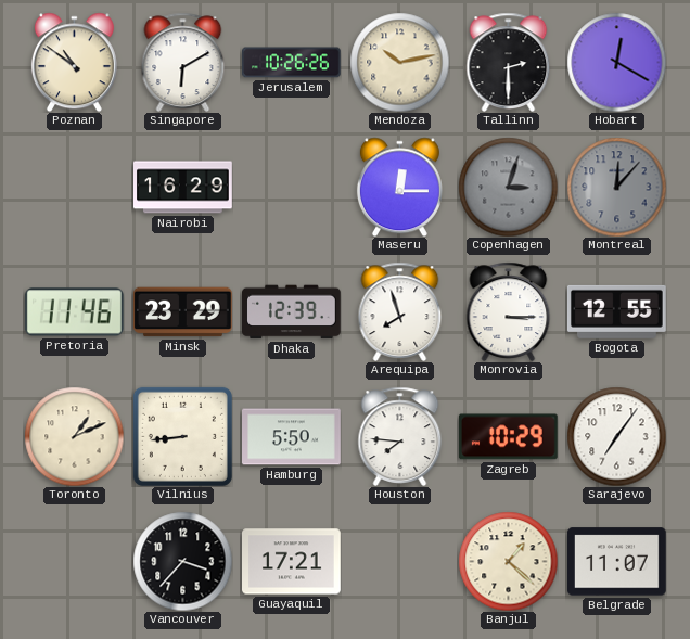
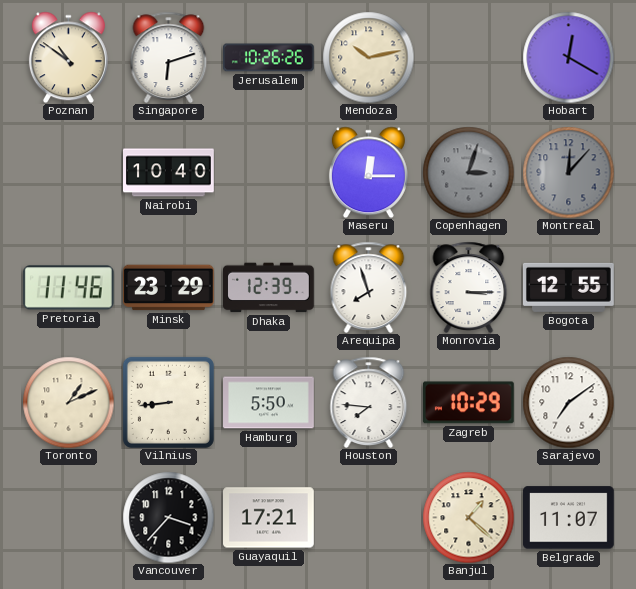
Singapore: 6:10 -> 6:12 (169, 57)
Tallinn: 2:30 -> none (509, 62)
Nairobi: 16:29 -> 10:40 (169, 173)
Sarajevo: 7:06 -> 7:09 (568, 402)
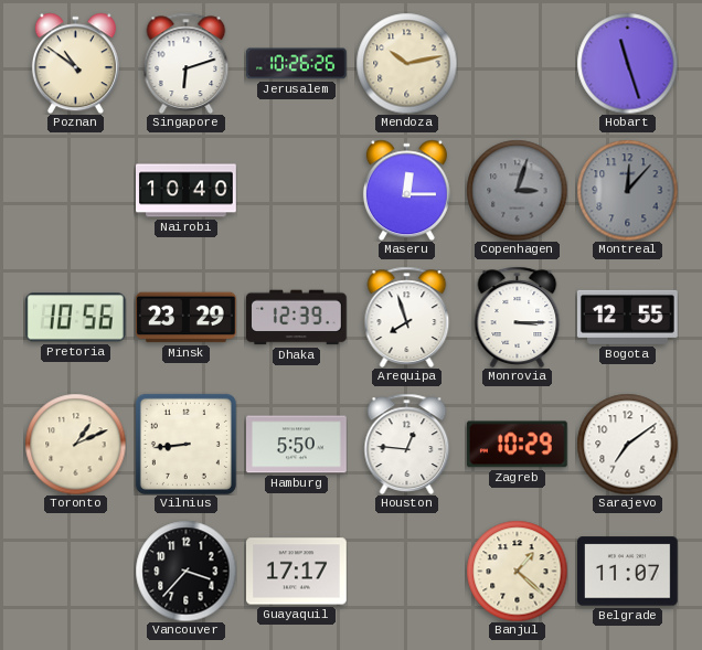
Hobart: 12:20 -> 11:27 (627, 63)
Pretoria: 11:46 -> 10:56 (75, 318)
Houston: 7:46 -> 12:46 (407, 444)
Guayaquil: 17:21 -> 17:17 (297, 572)
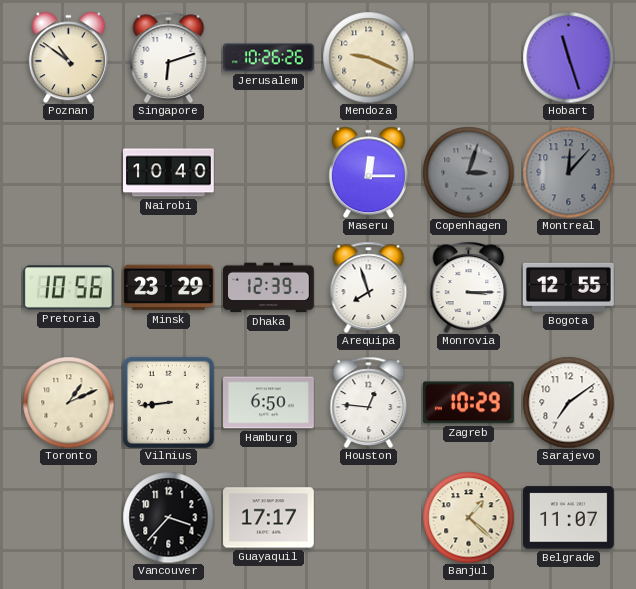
Mendoza: 10:13 -> 9:19 (368, 57)
Hamburg: 5:50 -> 6:50 (269, 403)
